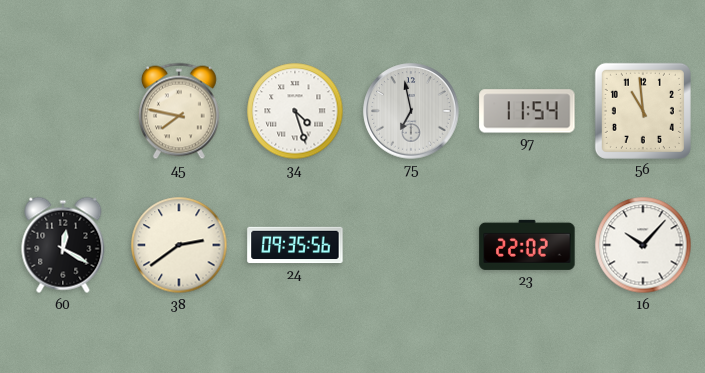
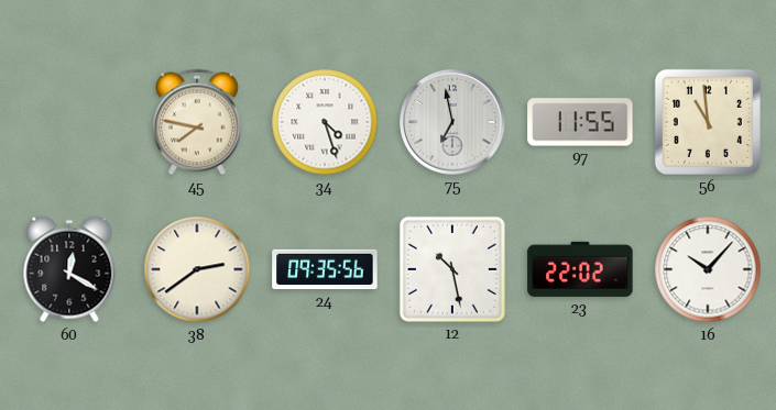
97: 11:54 -> 11:55 (580, 122)
12: none -> 10:28 (452, 269)
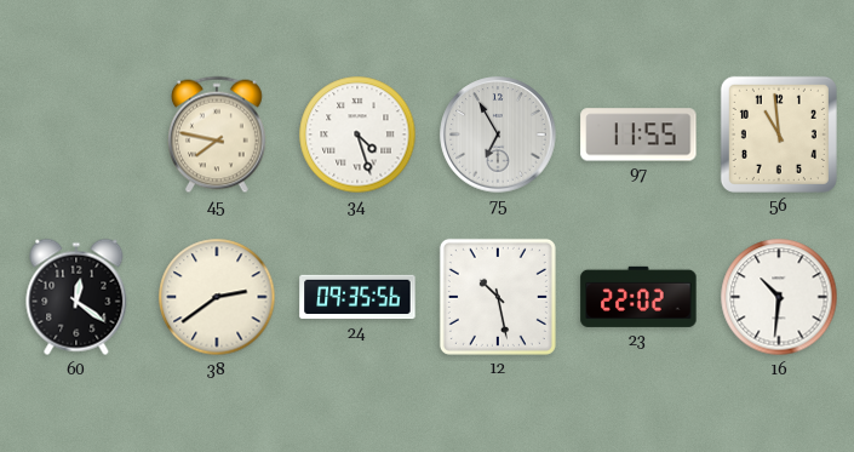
75: 6:58 -> 6:55 (498, 135)
60: 12:20 -> 12:21 (76, 297)
16: 10:07 -> 10:31 (779, 297)
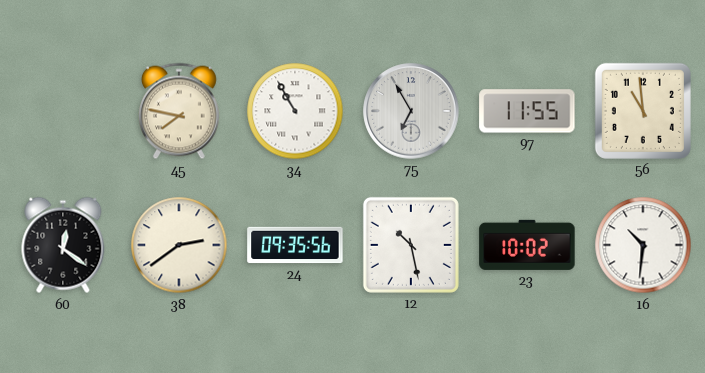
34: 4:27 -> 10:55 (295, 111)
23: 22:02 -> 10:02 (527, 245)
